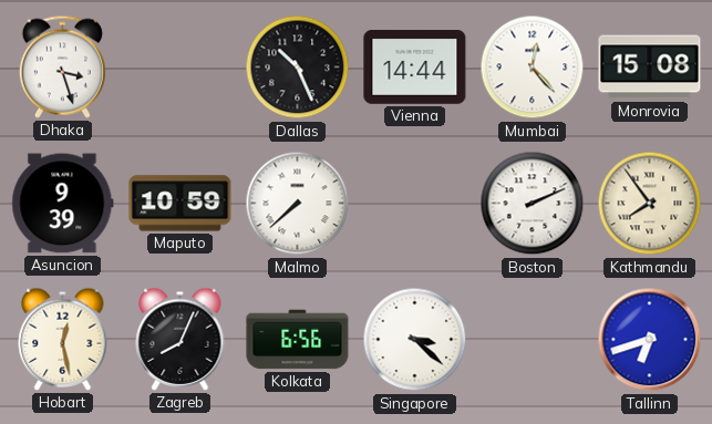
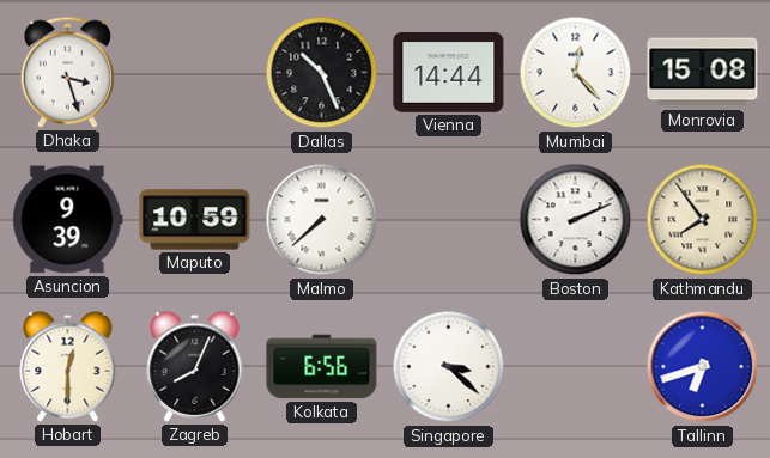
Hobart: 12:28 -> 12:30 (68, 366)
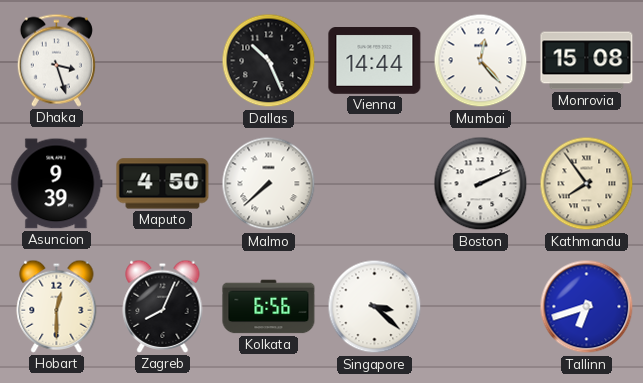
Maputo: 10:59 -> 4:50 (163, 184)
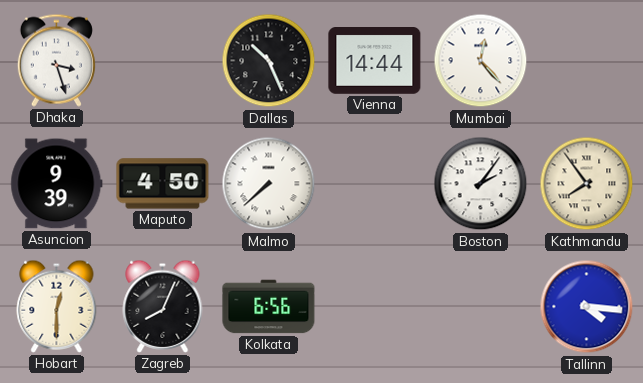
Monrovia: 15:08 -> none (587, 61)
Boston: 2:11 -> 2:06 (481, 184)
Singapore: 3:22 -> none (375, 307)
Tallinn: 6:42 -> 4:16 (587, 307)
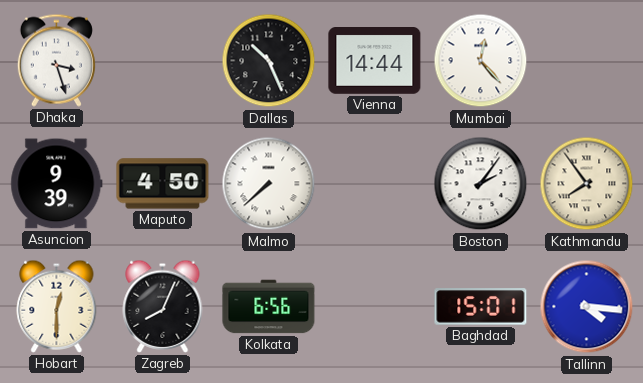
Baghdad: none -> 15:01 (481, 307)
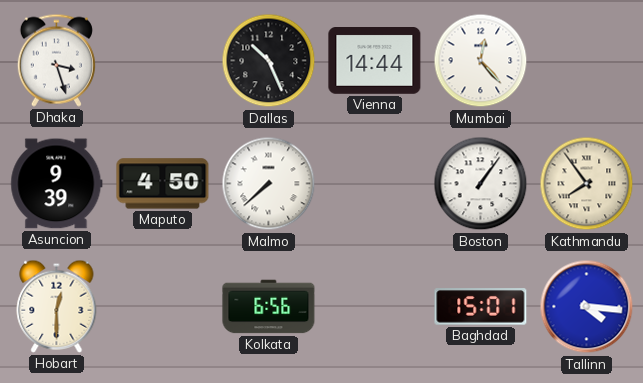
Boston: 2:06 -> 1:06 (481, 184)
Zagreb: 8:04 -> none (163, 306)
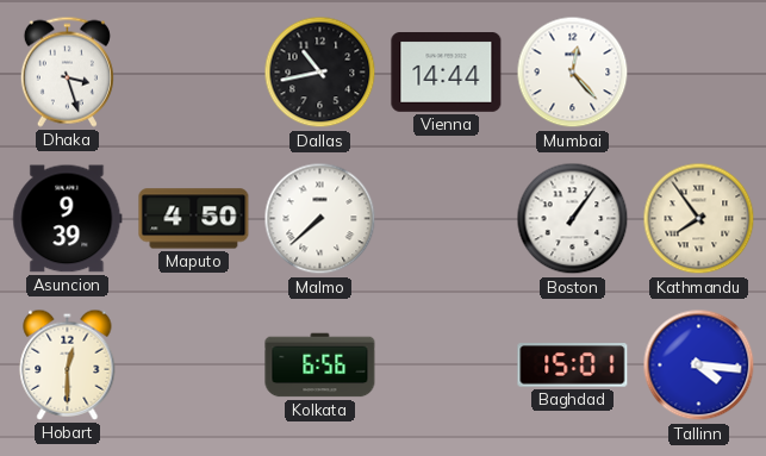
Dallas: 10:26 -> 10:43 (320, 73)
